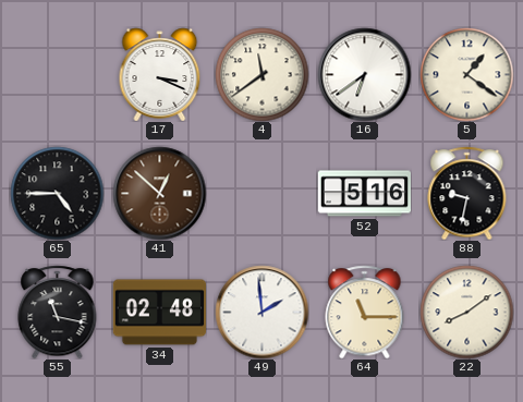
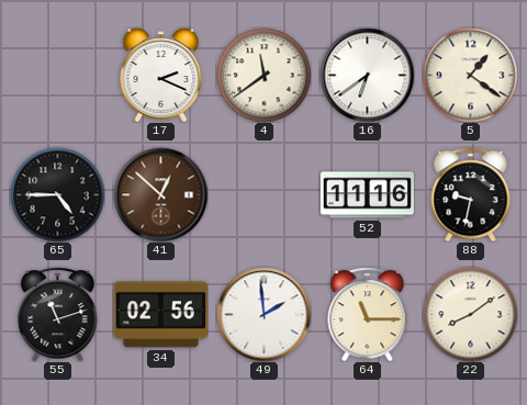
17: 3:19 -> 2:19 (161, 75)
52: 5:16 -> 11:16 (367, 195)
55: 11:17 -> 11:12 (58, 314)
34: 02:48 -> 02:56 (160, 315)
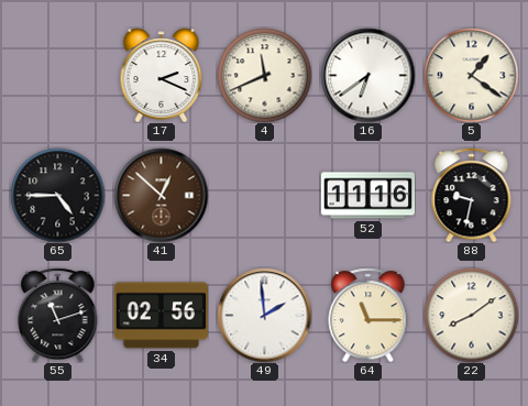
4: 11:39 -> 11:41 (264, 75)
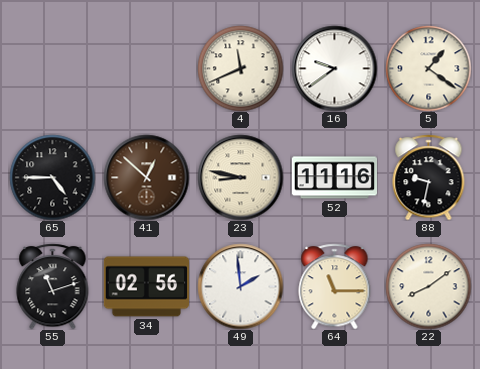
17: 2:19 -> none (162, 75)
16: 6:39 -> 9:39 (334, 68)
23: none -> 8:47 (240, 177)
